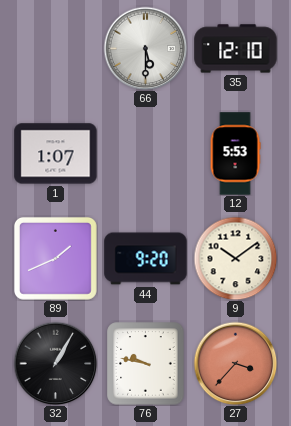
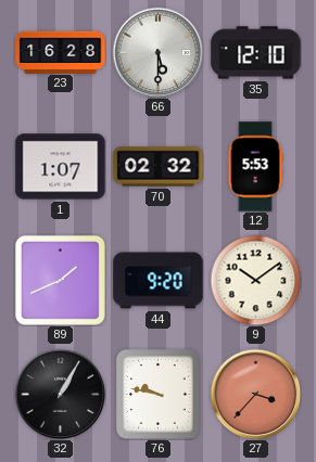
23: none -> 16:28 (61, 52)
70: none -> 02:32 (159, 167)
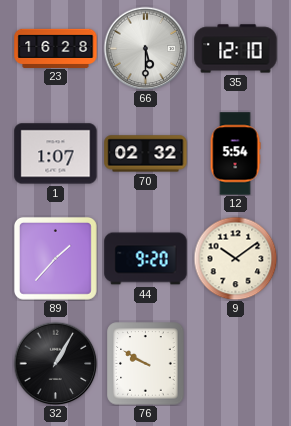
12: 5:53 -> 5:54 (235, 154)
89: 1:41 -> 1:37 (55, 258)
76: 9:47 -> 9:50 (146, 364)
27: 3:37 -> none (255, 394)
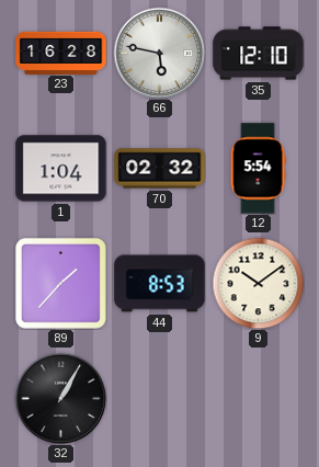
66: 5:30 -> 5:47 (159, 53)
1: 1:07 -> 1:04 (61, 169)
44: 9:20 -> 8:53 (160, 284)
76: 9:50 -> none (146, 364)
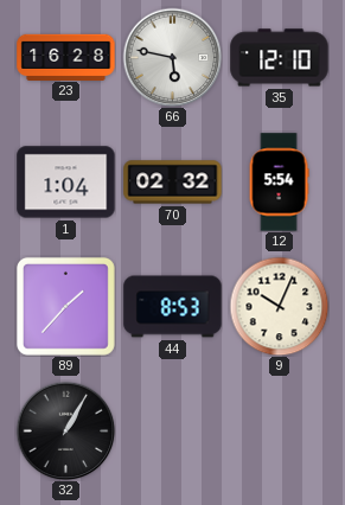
9: 10:09 -> 10:04 (279, 306)
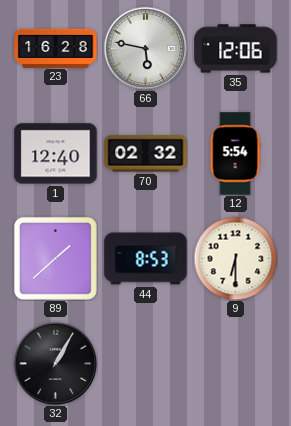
35: 12:10 -> 12:06 (236, 49)
1: 1:04 -> 12:40 (56, 154)
89: 1:37 -> 1:38 (55, 258)
9: 10:04 -> 6:30 (235, 258)
